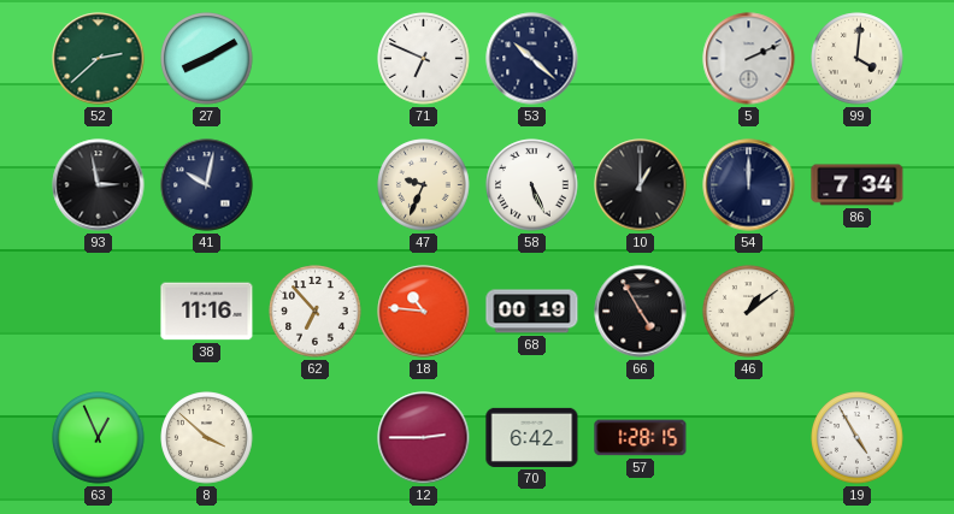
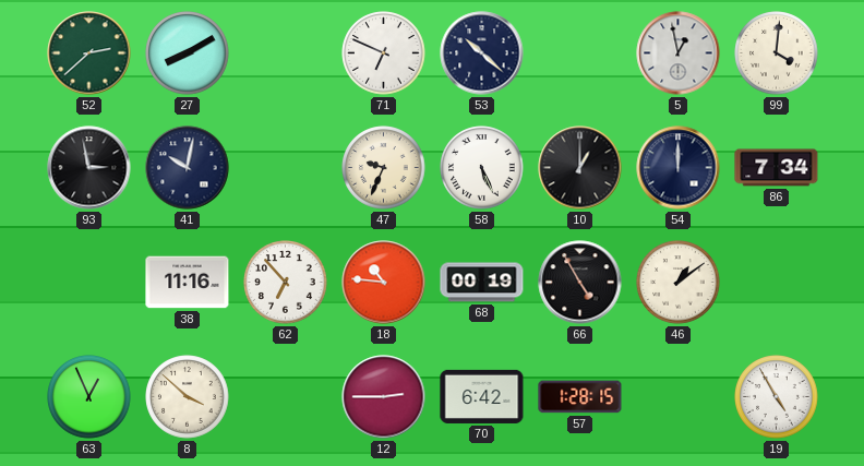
5: 2:11 -> 12:58 (679, 53)
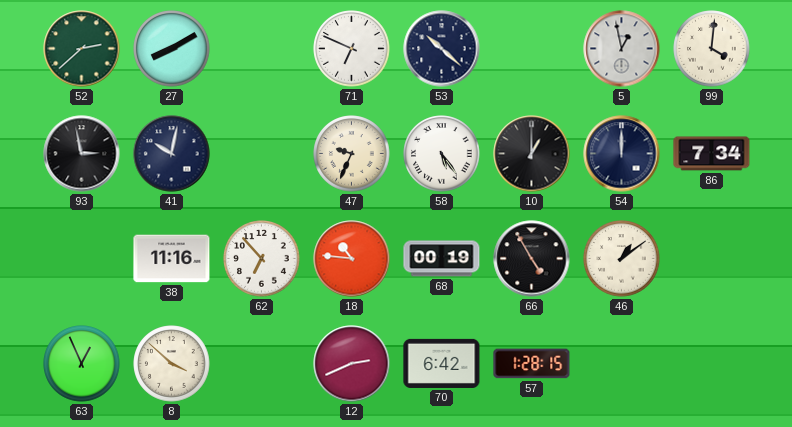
58: 5:26 -> 5:24 (442, 154)
12: 2:45 -> 2:41 (352, 364)
19: 4:55 -> none (777, 397)
